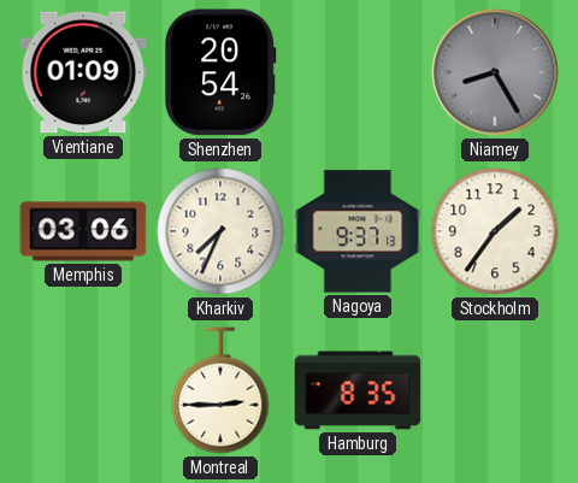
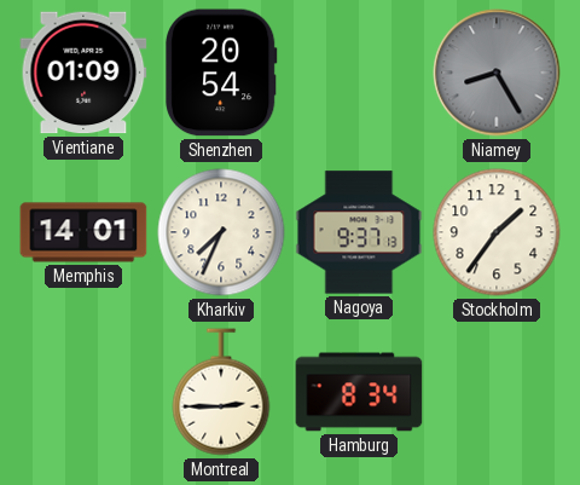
Memphis: 03:06 -> 14:01 (83, 232)
Hamburg: 8:35 -> 8:34 (359, 392)
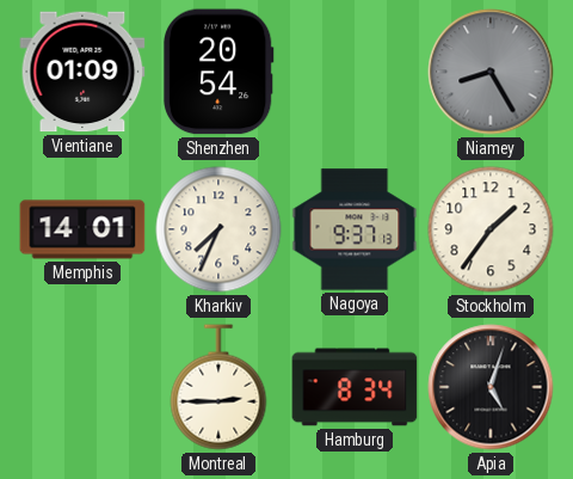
Apia: none -> 5:03 (491, 387)
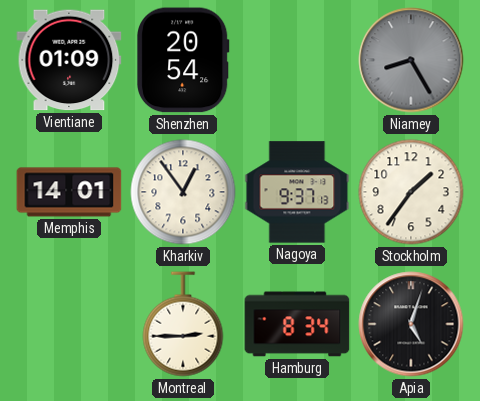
Kharkiv: 7:34 -> 12:54 (183, 192)
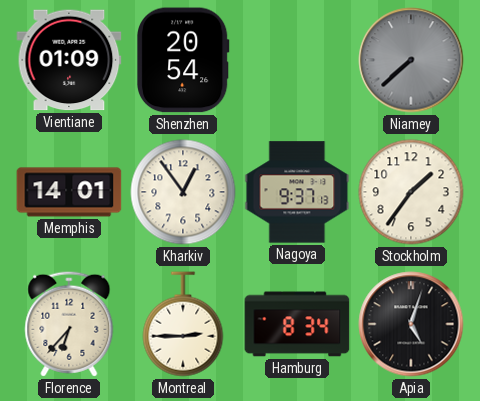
Niamey: 8:25 -> 7:38 (411, 60)
Florence: none -> 6:37 (69, 324)
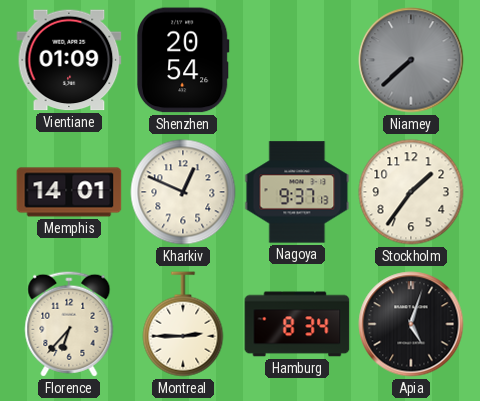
Kharkiv: 12:54 -> 12:49 (183, 192)
